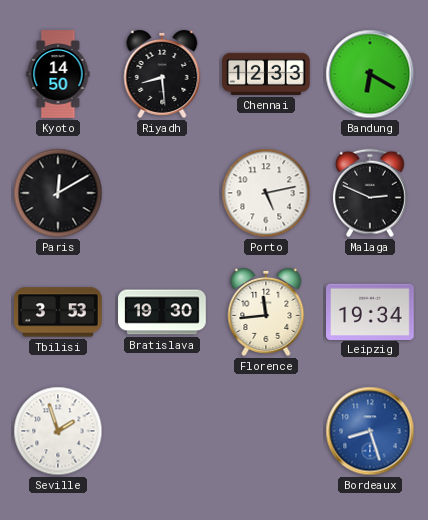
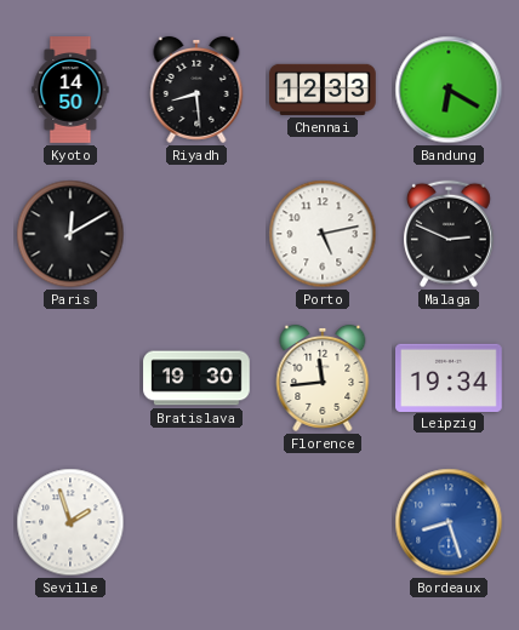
Tbilisi: 3:53 -> none (59, 312)
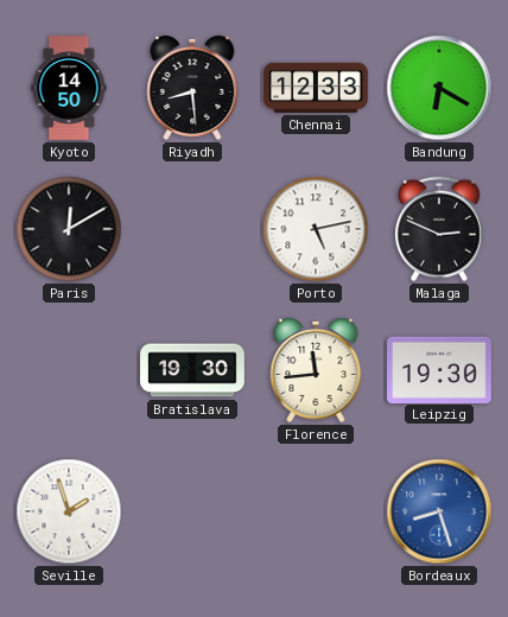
Leipzig: 19:34 -> 19:30 (439, 369)
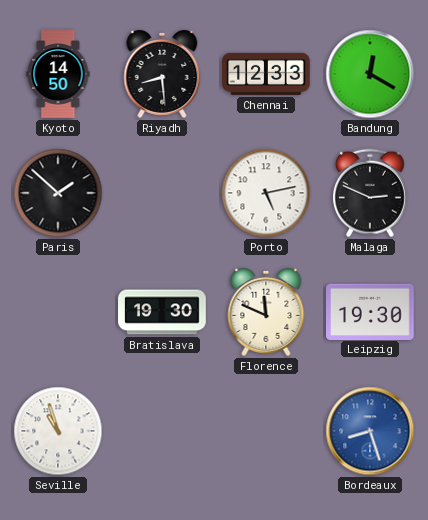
Bandung: 6:20 -> 12:20 (370, 74)
Paris: 12:10 -> 1:52 (58, 193)
Florence: 11:44 -> 11:49 (266, 312)
Seville: 1:57 -> 10:57 (58, 431)
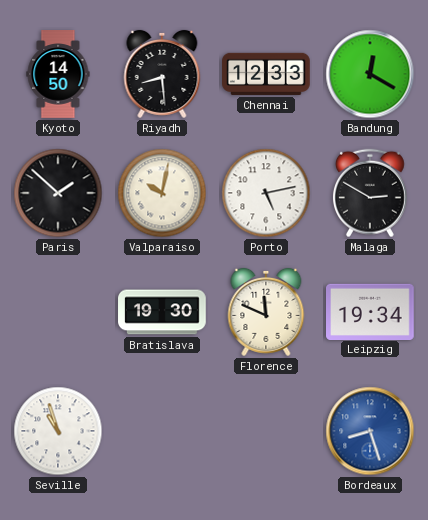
Valparaiso: none -> 10:02 (162, 193)
Malaga: 2:49 -> 2:50 (370, 193)
Leipzig: 19:30 -> 19:34 (370, 311)
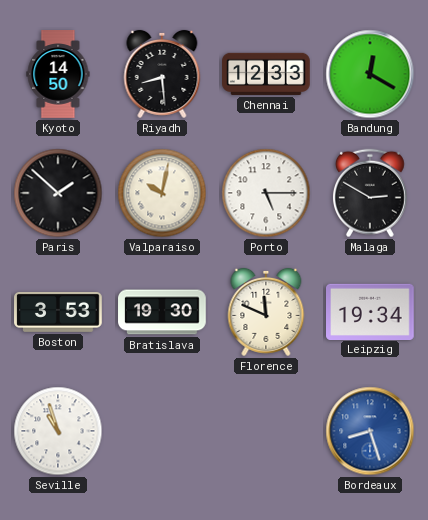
Porto: 5:13 -> 5:15 (266, 193)
Boston: none -> 3:53 (58, 312)
